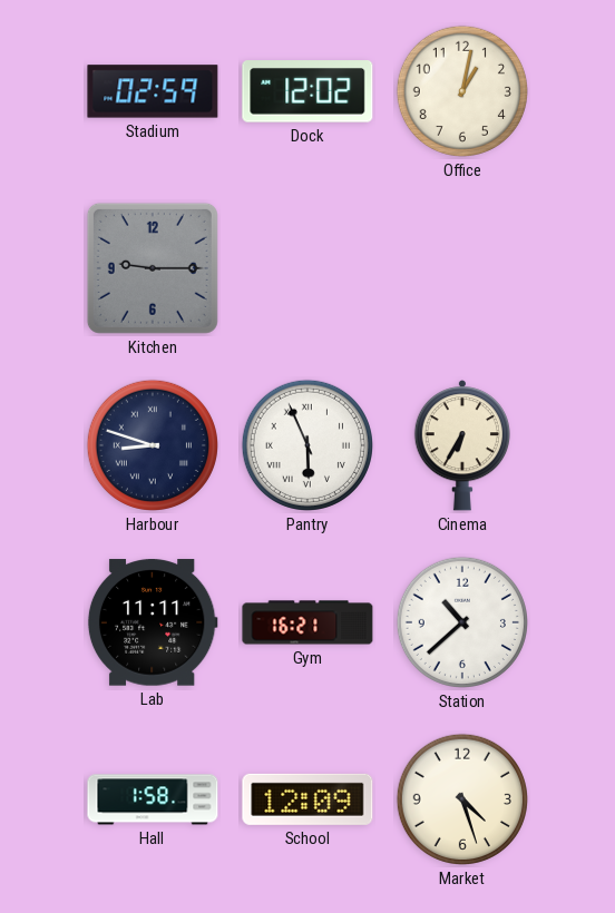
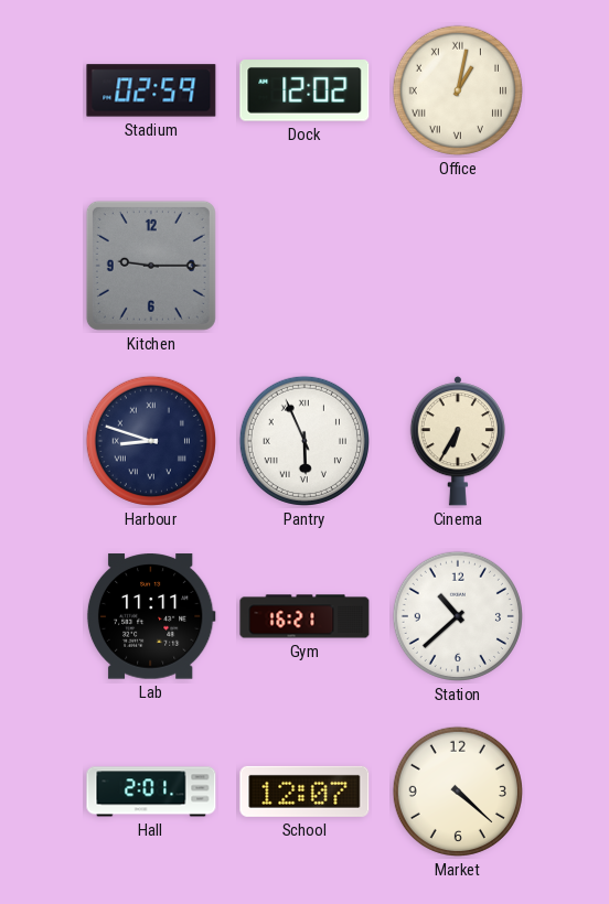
Office numerals: Arabic -> Roman (458, 90)
Hall: 1:58 -> 2:01 (151, 792)
School: 12:09 -> 12:07 (304, 792)
Market: 4:27 -> 4:22 (458, 792)
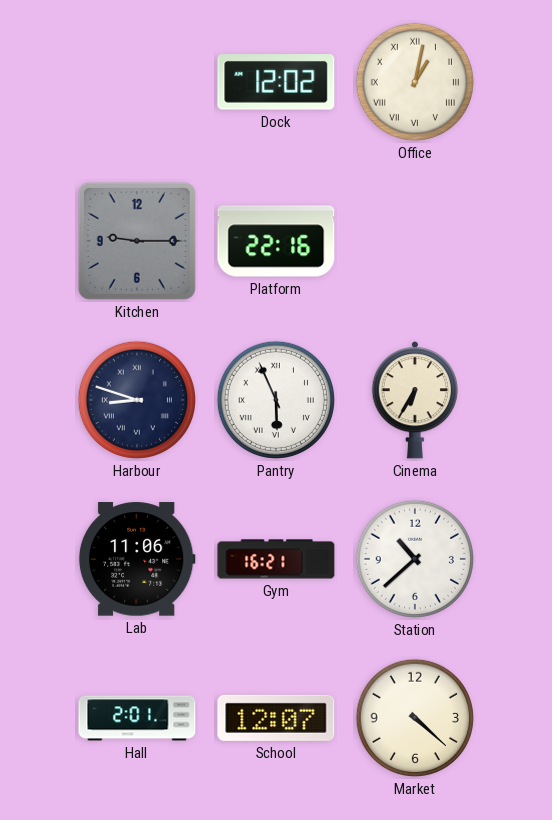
Stadium: 02:59 -> none (151, 90)
Platform: none -> 22:16 (276, 241)
Lab: 11:11 -> 11:06 (137, 559)
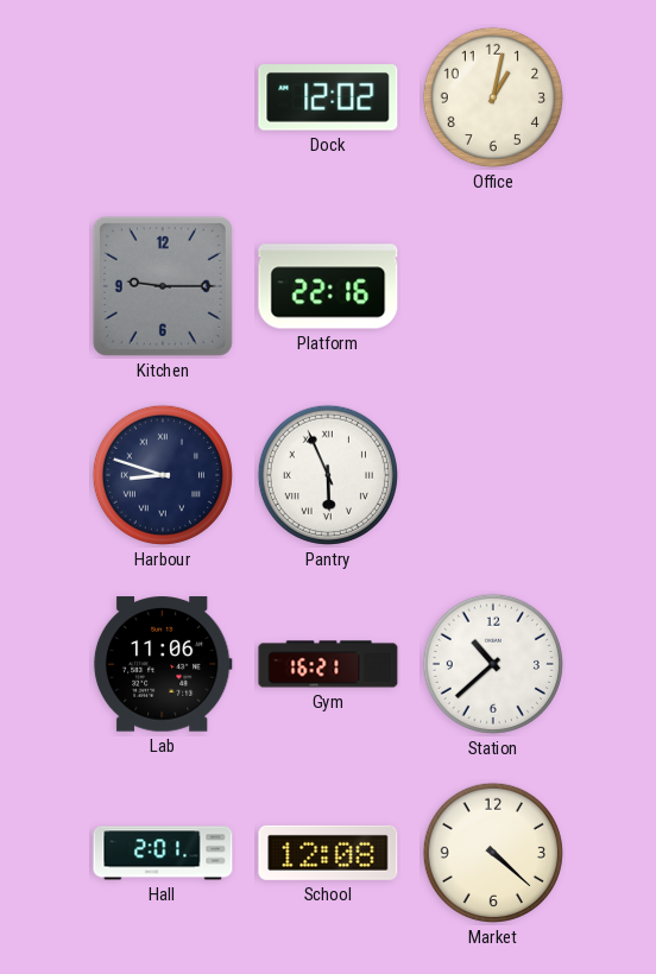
Office numerals: Roman -> Arabic (493, 97)
Cinema: 6:35 -> none (414, 400)
School: 12:07 -> 12:08 (328, 853)
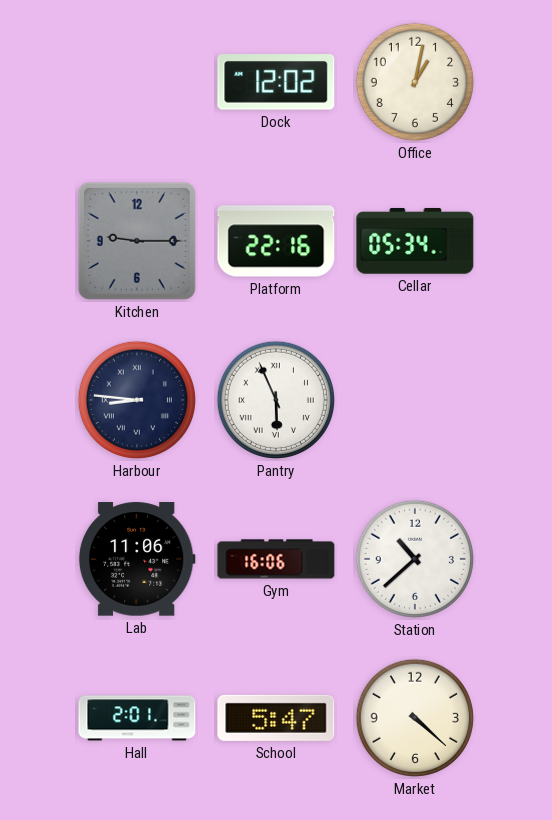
Cellar: none -> 05:34 (415, 241)
Harbour: 8:48 -> 8:46 (137, 400)
Gym: 16:21 -> 16:06 (276, 559)
School: 12:08 -> 5:47 (276, 718)
